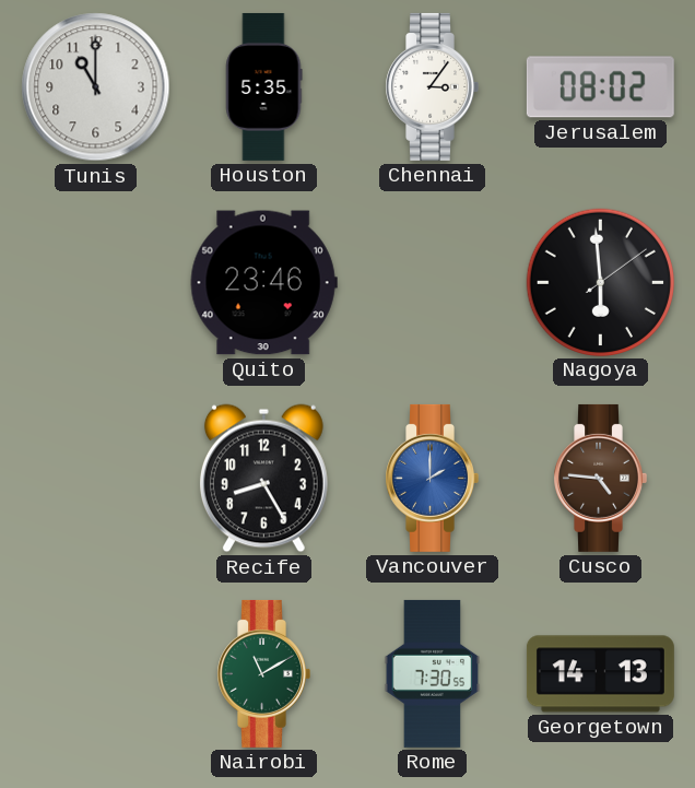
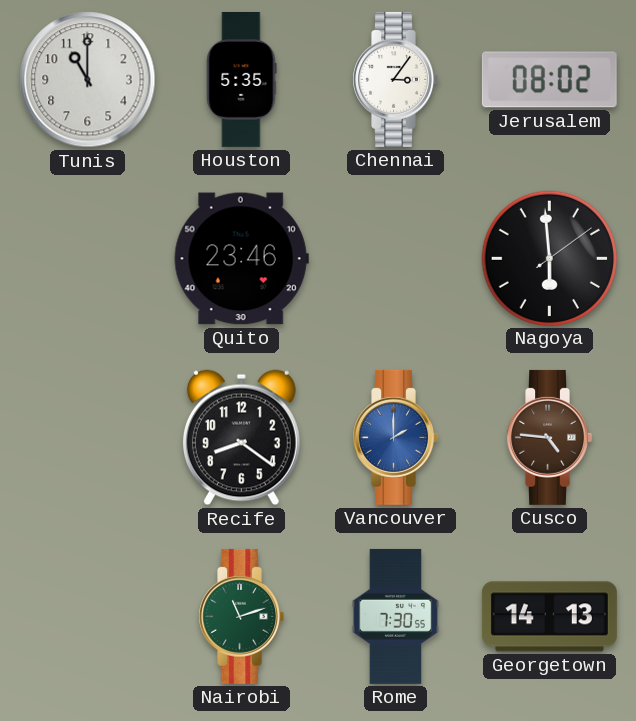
Recife: 8:25 -> 8:21 (241, 438)
Nairobi: 11:10 -> 11:12 (241, 616)
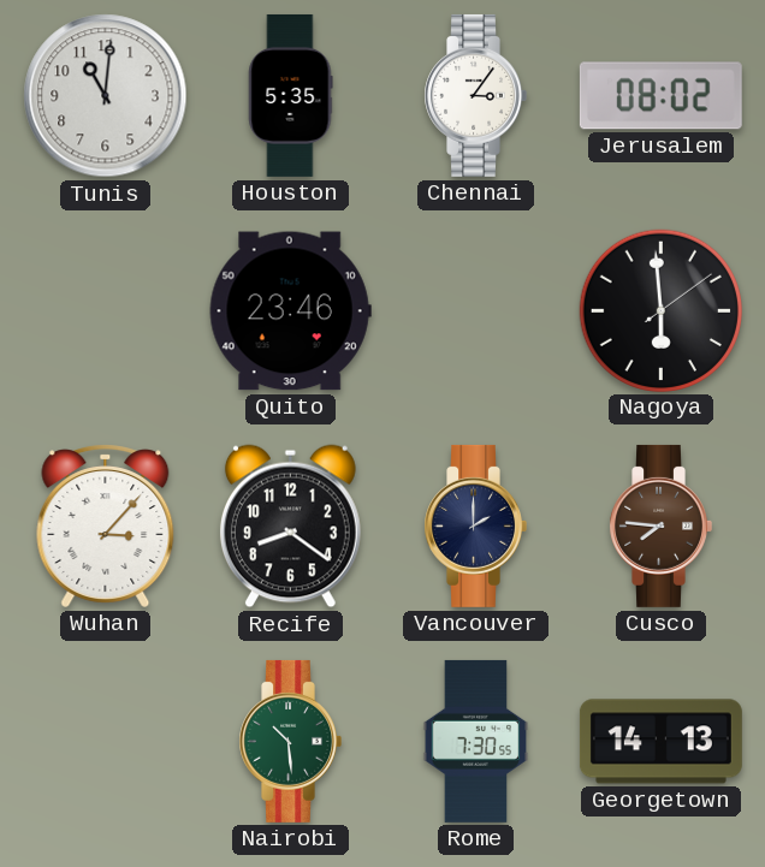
Tunis: 11:00 -> 11:01 (106, 96)
Wuhan: none -> 3:07 (106, 525)
Vancouver dial: blue -> navy (475, 525)
Cusco: 4:46 -> 7:46 (660, 525)
Nairobi: 11:12 -> 10:29 (290, 741)
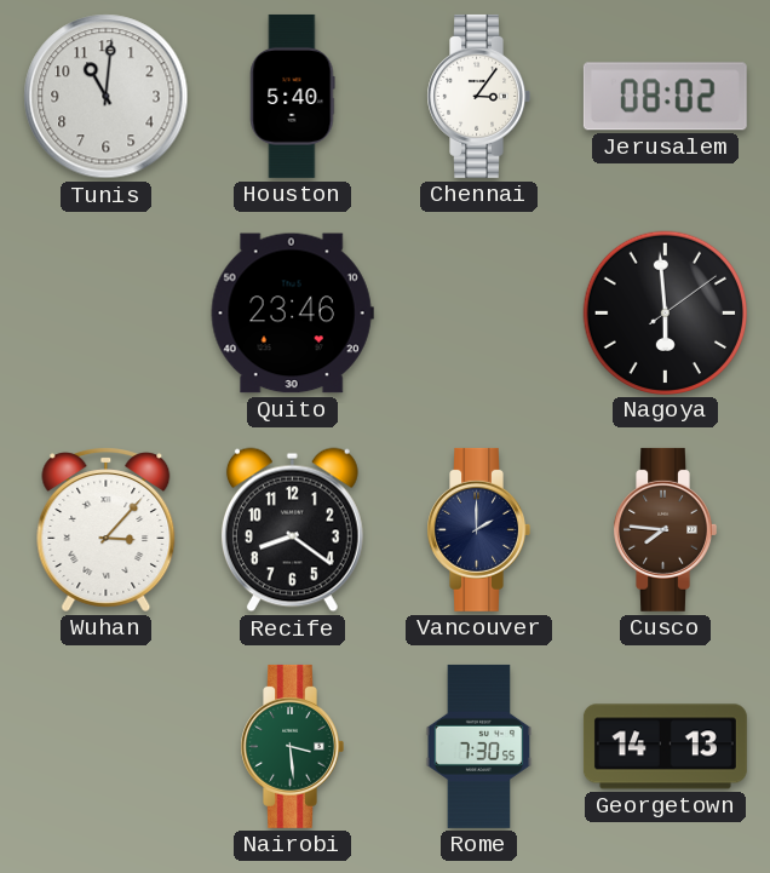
Houston: 5:35 -> 5:40 (292, 96)
Nairobi: 10:29 -> 3:29 (292, 746)
